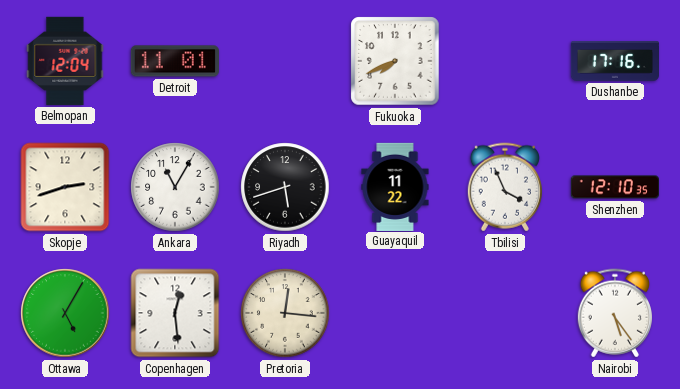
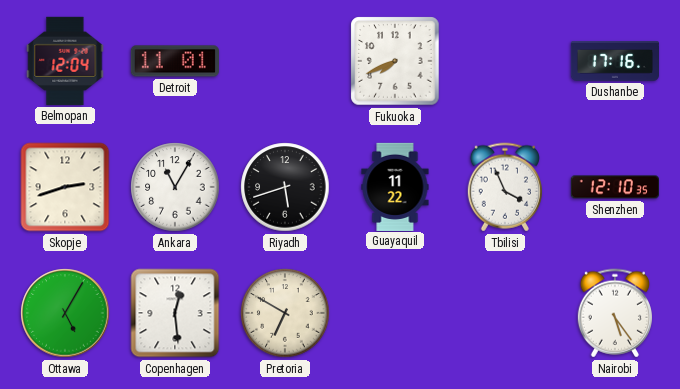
Pretoria: 12:16 -> 6:50 (285, 313)
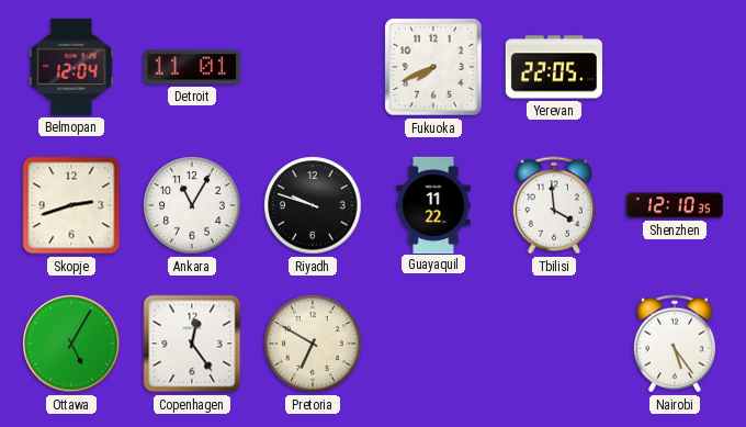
Yerevan: none -> 22:05 (554, 67)
Dushanbe: 17:16 -> none (614, 61)
Riyadh: 5:42 -> 9:48 (313, 205)
Tbilisi: 3:56 -> 3:59 (554, 205)
Copenhagen: 12:29 -> 12:24 (192, 344)
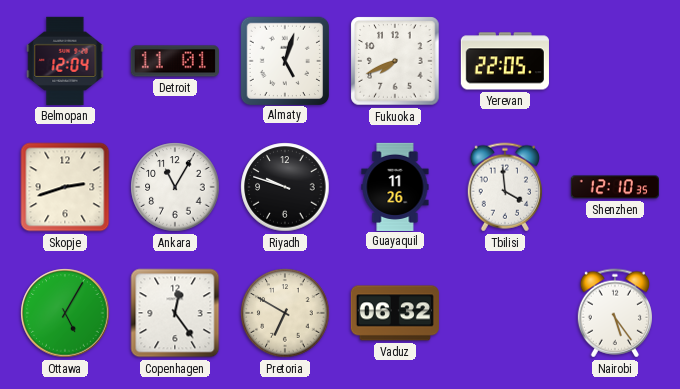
Almaty: none -> 5:03 (284, 60)
Guayaquil: 11:22 -> 11:26 (395, 186)
Vaduz: none -> 06:32 (395, 313)
